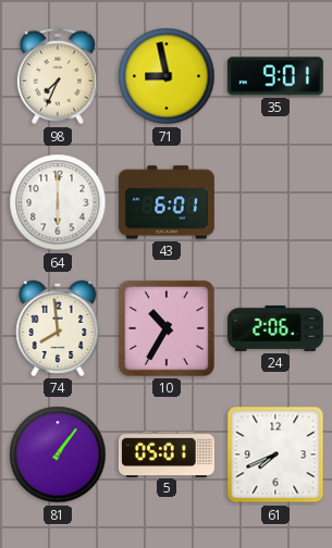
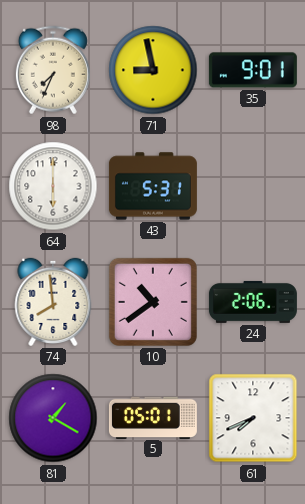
43: 6:01 -> 5:31 (153, 186)
10: 10:35 -> 10:39 (153, 302)
81: 1:06 -> 1:20 (53, 418)
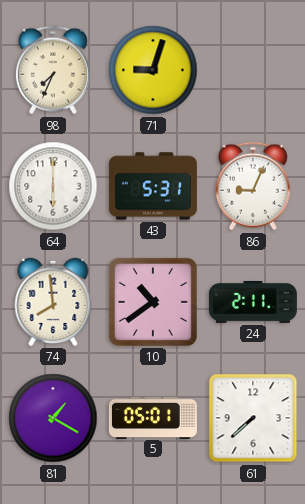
71: 8:58 -> 9:03 (153, 70)
35: 9:01 -> none (253, 70)
86: none -> 9:04 (253, 186)
24: 2:06 -> 2:11 (253, 302)
61: 7:41 -> 7:38 (253, 418)
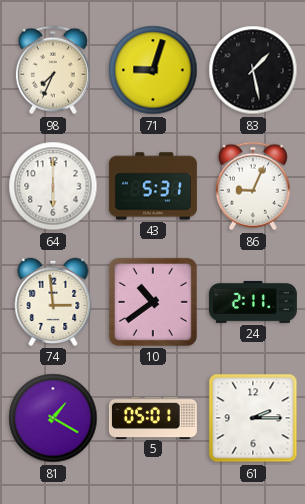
83: none -> 1:28 (253, 70)
74: 7:59 -> 2:59 (53, 302)
61: 7:38 -> 2:15 (253, 418)
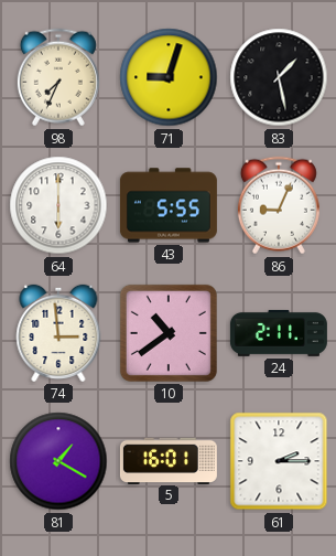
43: 5:31 -> 5:55 (169, 205)
5: 05:01 -> 16:01 (169, 460)
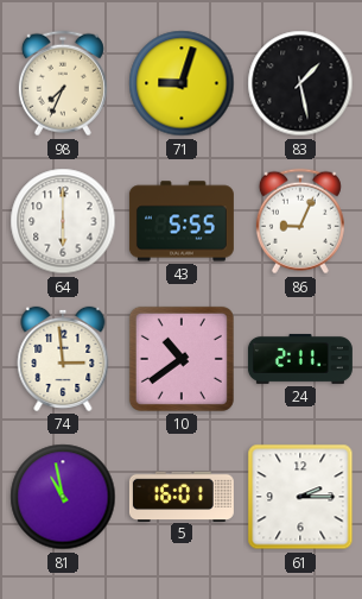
81: 1:20 -> 10:58 (63, 497)
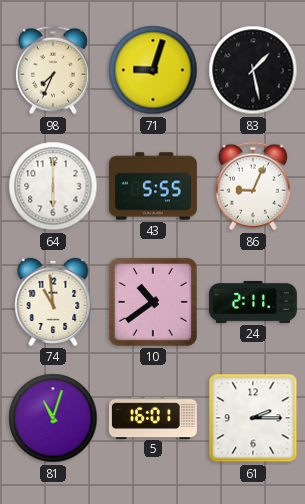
74: 2:59 -> 10:59 (53, 302)
81: 10:58 -> 11:03 (53, 418)
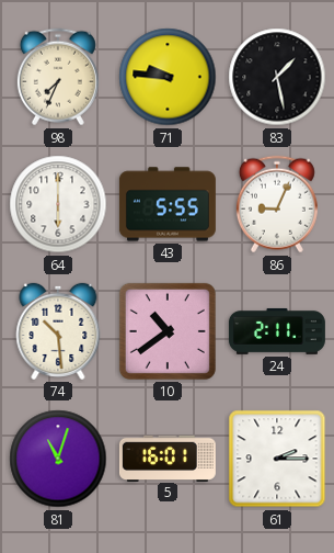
71: 9:03 -> 9:46 (168, 77)
74: 10:59 -> 10:29 (58, 331)
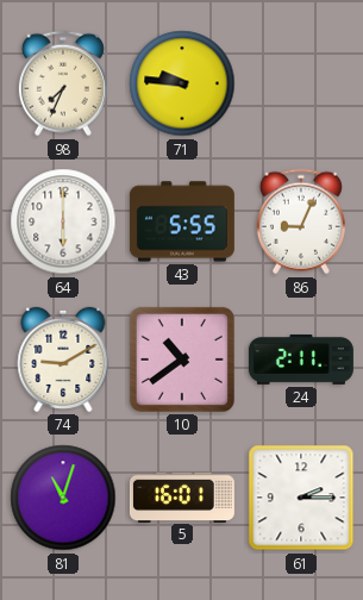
83: 1:28 -> none (277, 77)
74: 10:29 -> 9:10 (63, 360)
